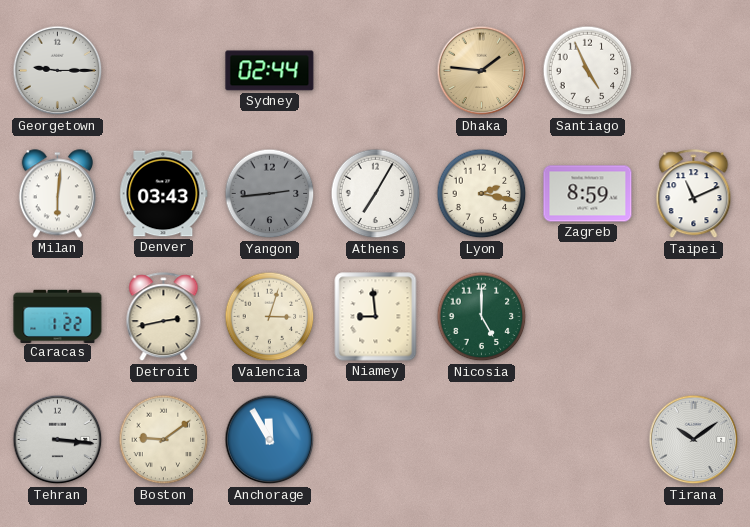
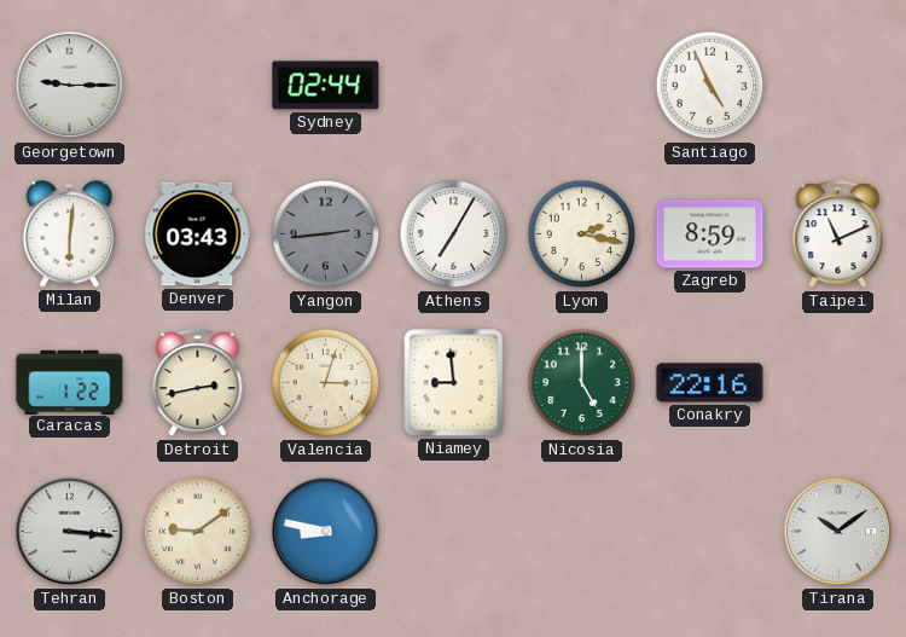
Dhaka: 1:46 -> none (482, 71)
Conakry: none -> 22:16 (710, 383)
Anchorage: 11:55 -> 8:47 (326, 532)
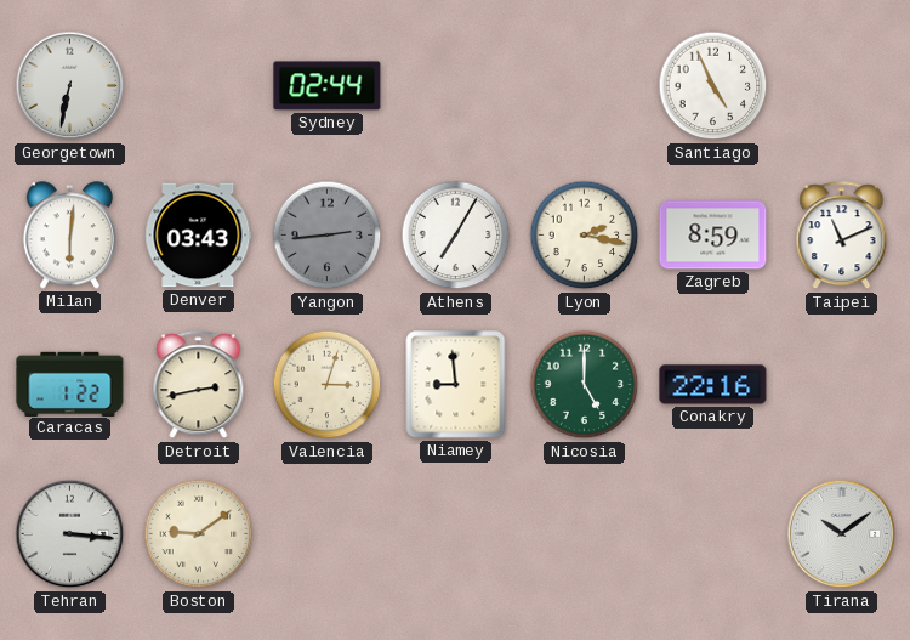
Georgetown: 9:15 -> 6:32 (70, 86)
Anchorage: 8:47 -> none (326, 532)
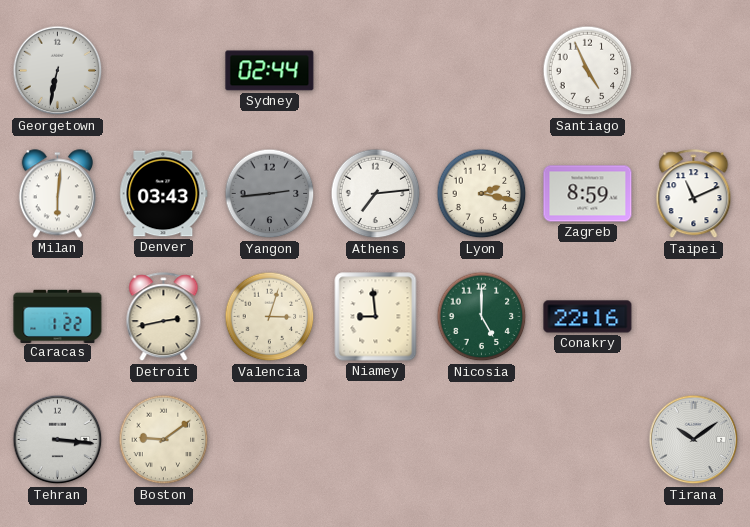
Athens: 7:05 -> 7:14 (376, 194)
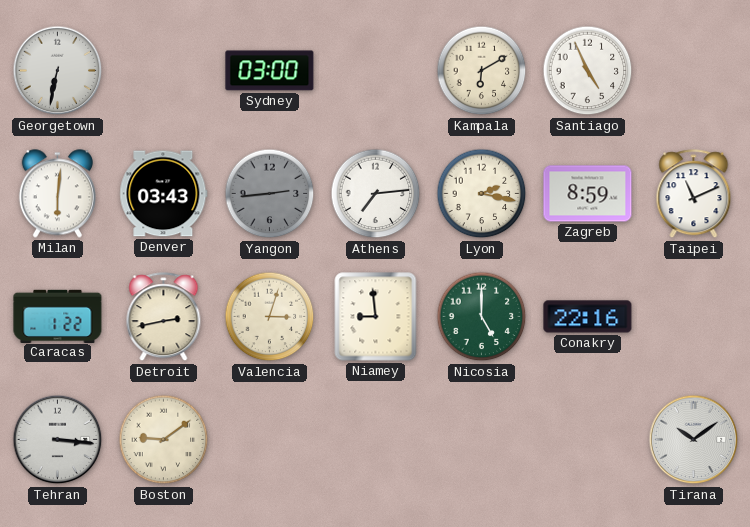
Sydney: 02:44 -> 03:00 (270, 71)
Kampala: none -> 6:10 (482, 71)
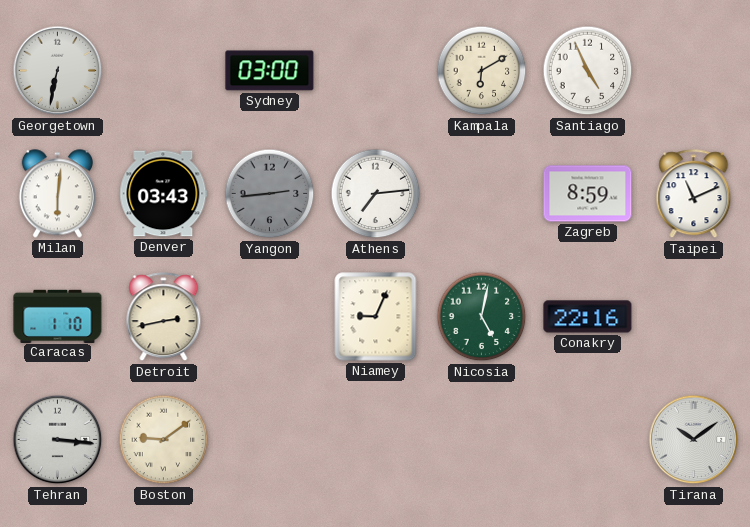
Lyon: 2:17 -> none (482, 194)
Caracas: 1:22 -> 1:10 (58, 316)
Valencia: 3:03 -> none (270, 317)
Niamey: 8:59 -> 9:04 (376, 317)
Nicosia: 5:00 -> 5:02 (482, 317)
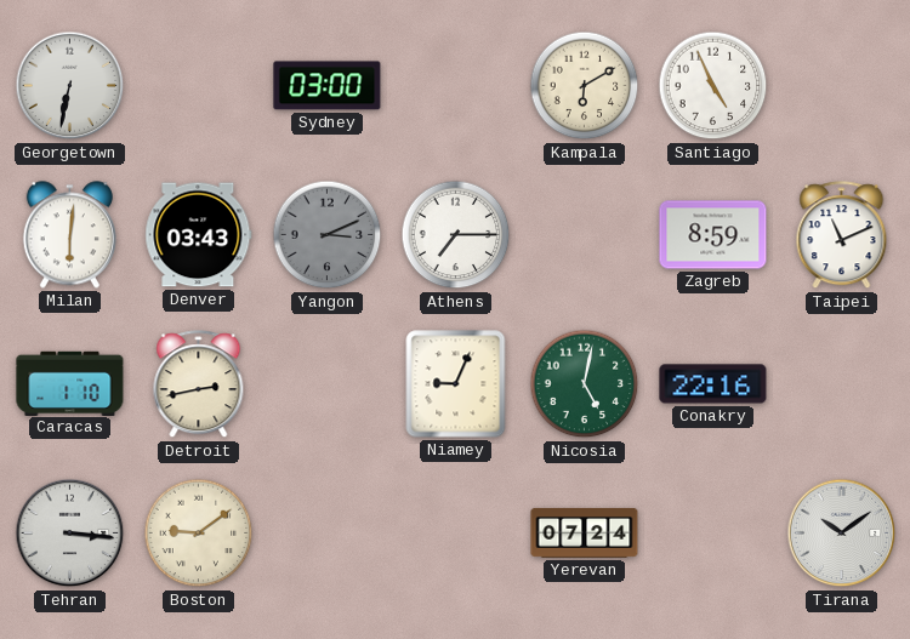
Yangon: 2:44 -> 3:11 (328, 235)
Athens: 7:14 -> 7:15 (456, 235)
Yerevan: none -> 07:24 (585, 534)
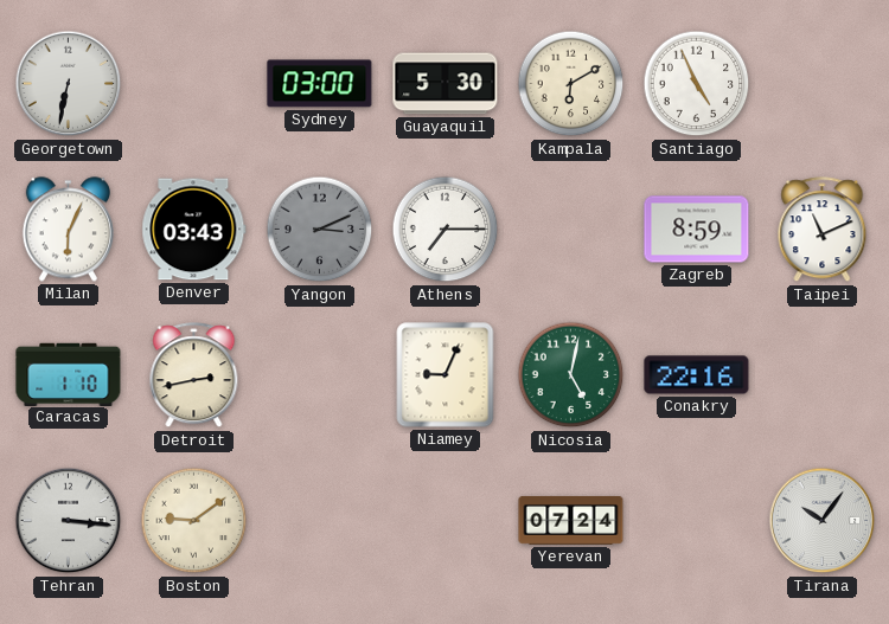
Guayaquil: none -> 5:30 (446, 84)
Milan: 6:01 -> 6:04 (68, 230)
Tirana: 10:09 -> 10:06 (823, 521)
